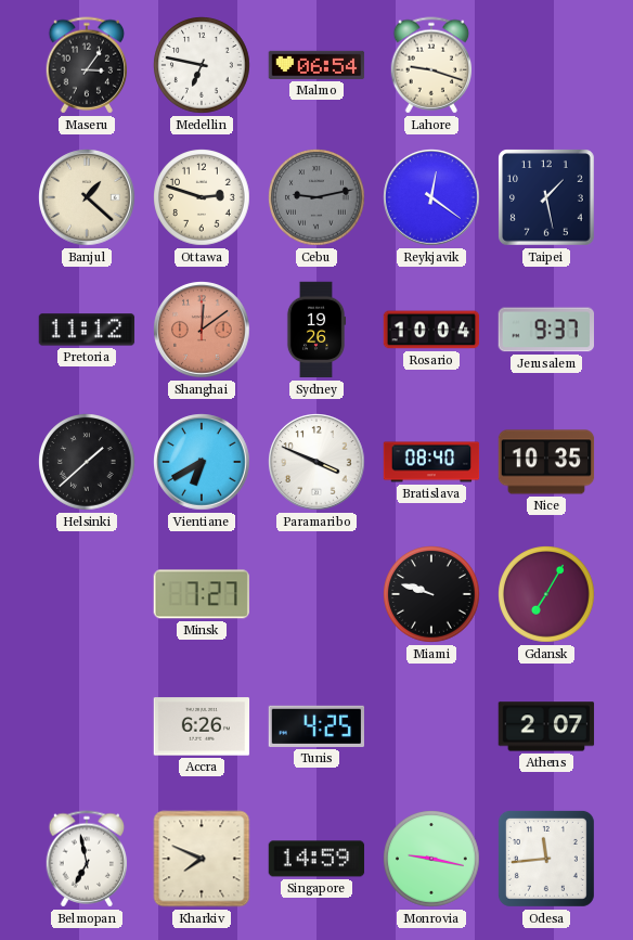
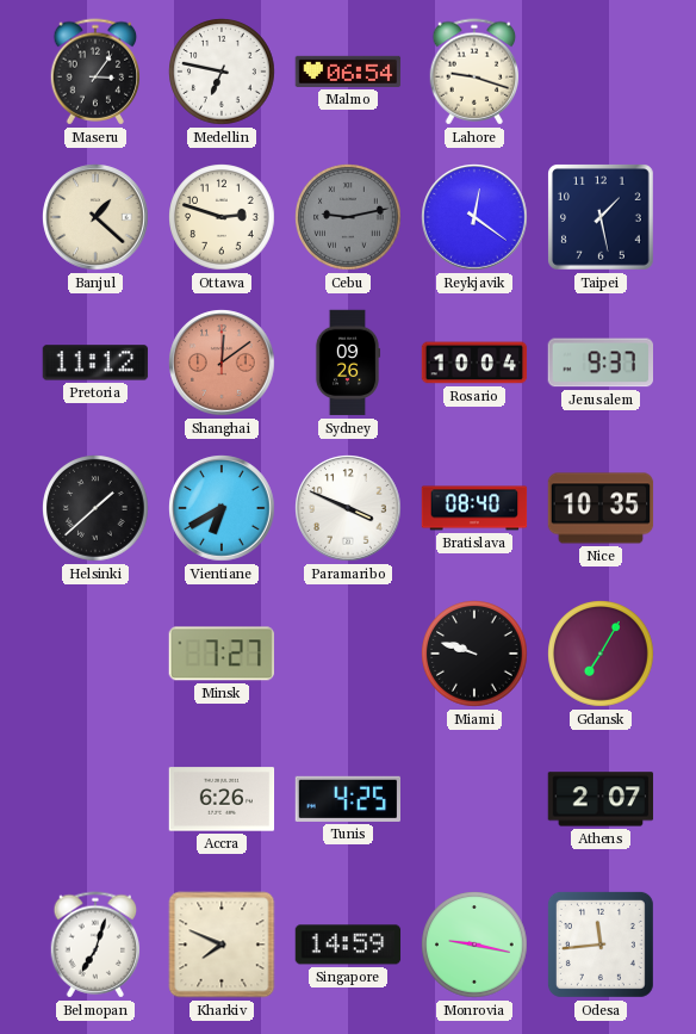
Sydney: 19:26 -> 09:26 (348, 363)
Belmopan: 6:58 -> 7:03 (95, 945)
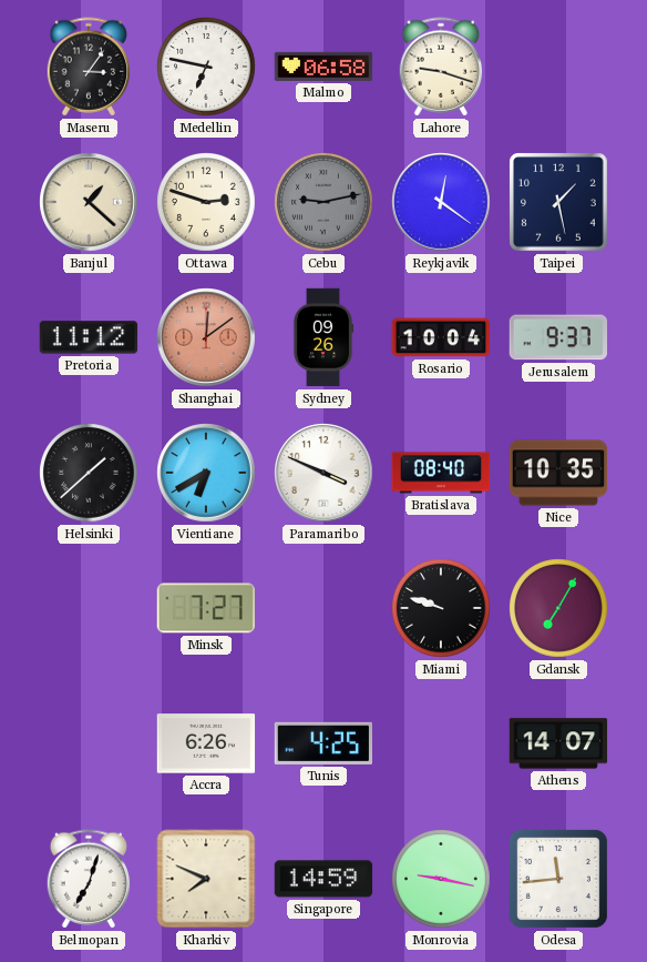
Malmo: 06:54 -> 06:58 (323, 67)
Athens: 2:07 -> 14:07 (558, 743)
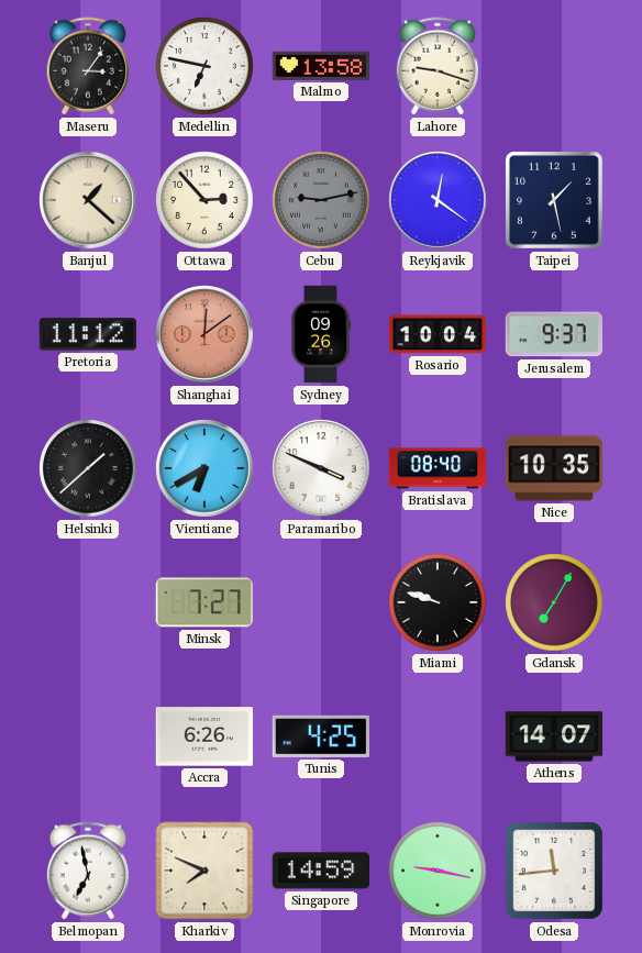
Malmo: 06:58 -> 13:58 (321, 66)
Ottawa: 2:48 -> 2:53 (204, 200)
Belmopan: 7:03 -> 6:58 (88, 871)
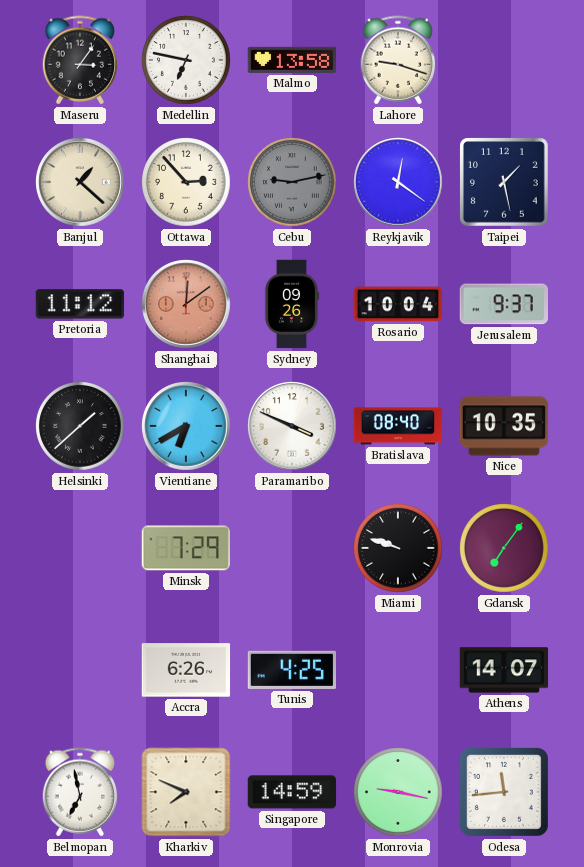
Minsk: 7:27 -> 7:29 (186, 548)
Gdansk: 7:05 -> 7:06 (504, 548)
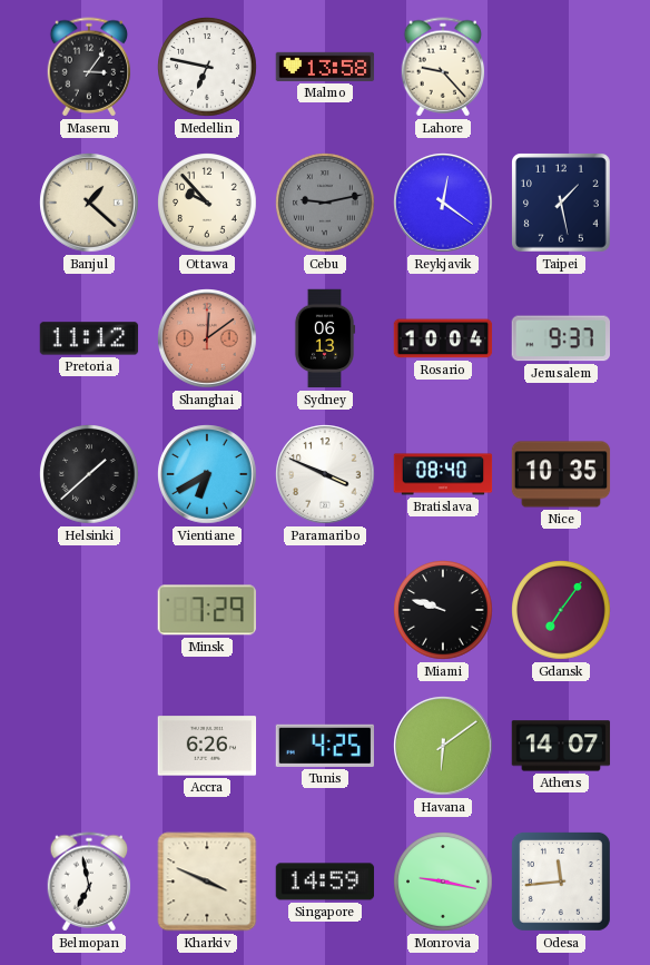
Lahore: 9:18 -> 9:23 (443, 67)
Ottawa: 2:53 -> 9:53 (207, 203)
Sydney: 09:26 -> 06:13 (325, 338)
Havana: none -> 6:09 (443, 746)
Kharkiv: 7:49 -> 3:49 (207, 882)
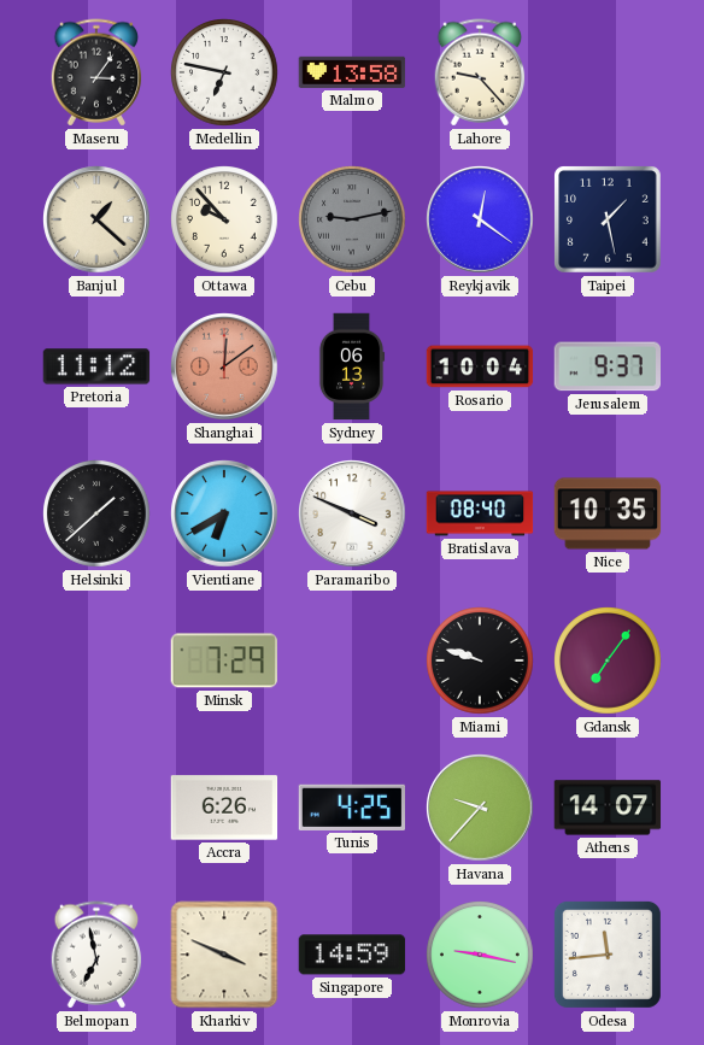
Havana: 6:09 -> 9:37 (480, 808)
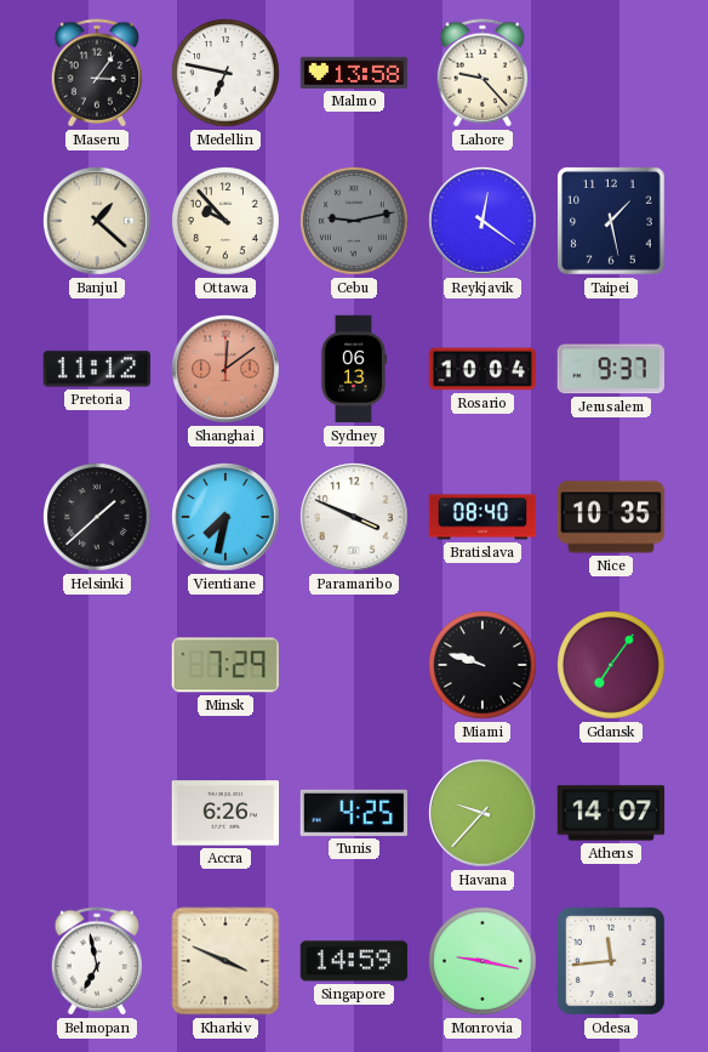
Vientiane: 6:40 -> 7:32 (225, 517)
